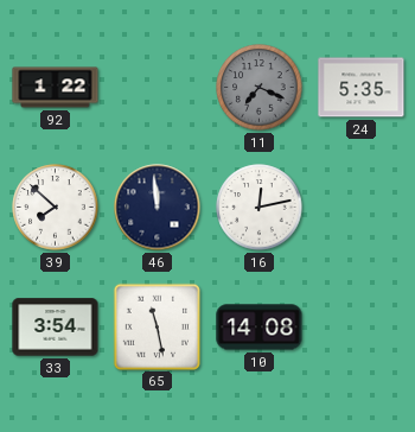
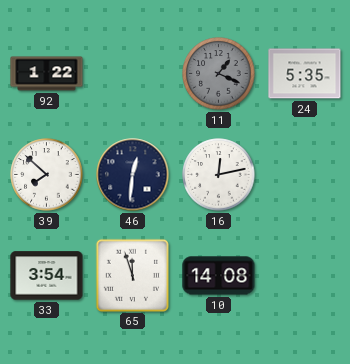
11: 7:19 -> 1:19 (219, 74)
46: 11:59 -> 12:31 (133, 175)
65: 11:28 -> 11:57 (132, 275)
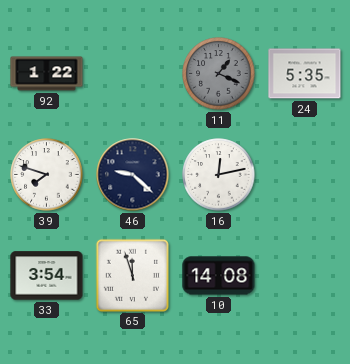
39: 7:52 -> 7:48 (47, 175)
46: 12:31 -> 9:22 (133, 175)
